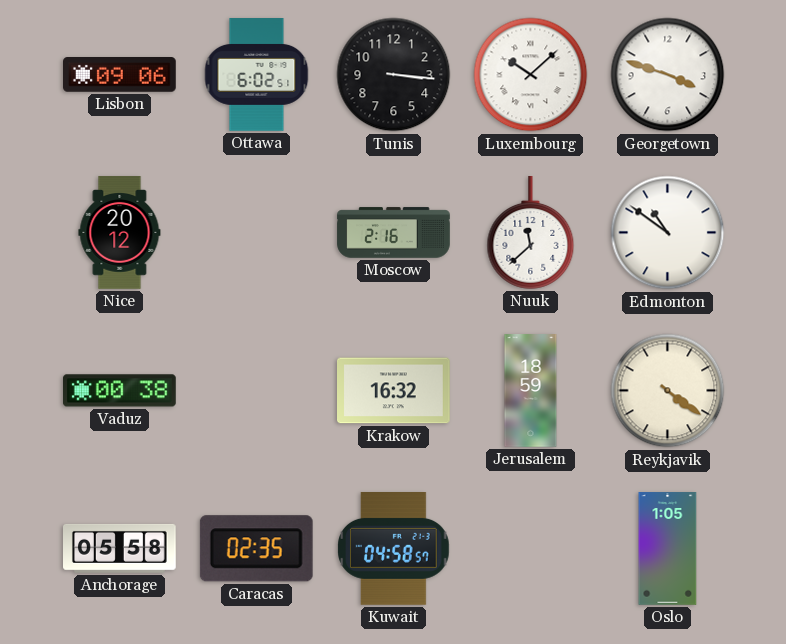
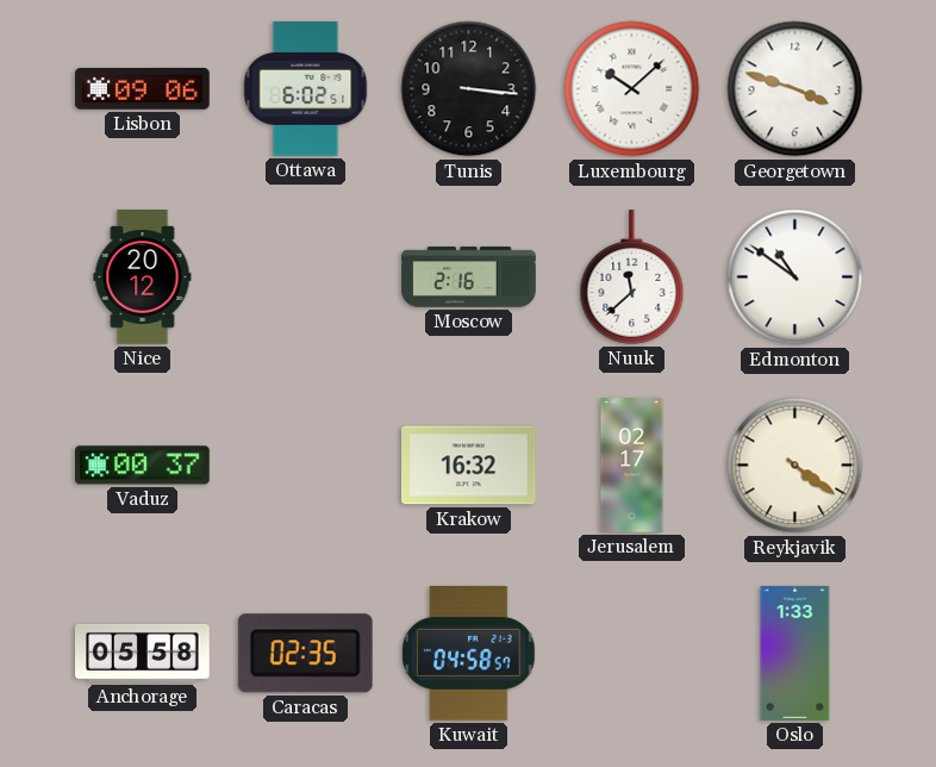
Vaduz: 00:38 -> 00:37 (143, 466)
Jerusalem: 18:59 -> 02:17 (632, 466)
Oslo: 1:05 -> 1:33 (795, 654)
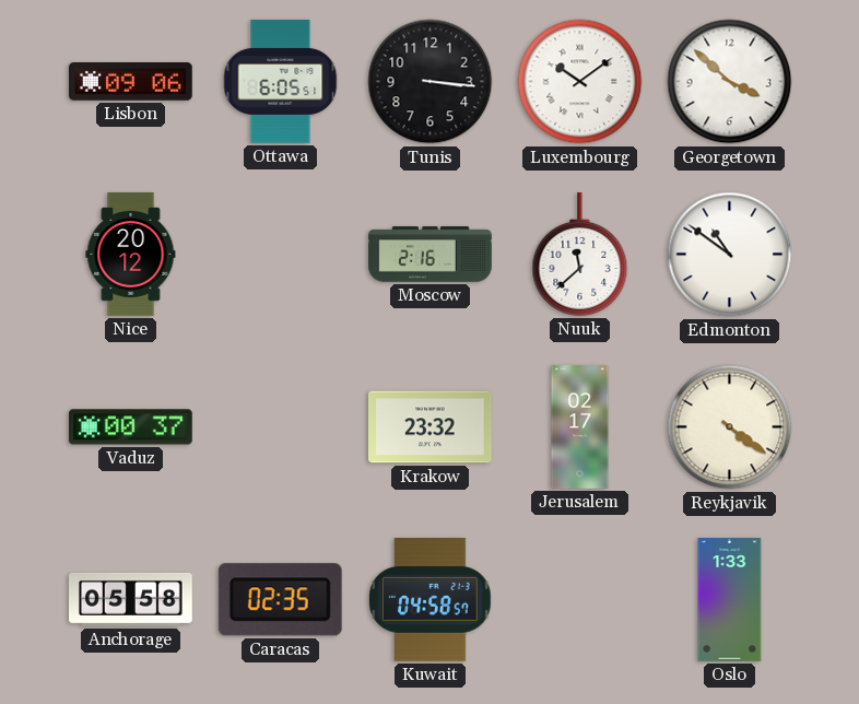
Ottawa: 6:02 -> 6:05 (281, 82)
Luxembourg: 10:08 -> 10:09 (580, 82)
Georgetown: 3:48 -> 3:52 (730, 82)
Krakow: 16:32 -> 23:32 (431, 427)
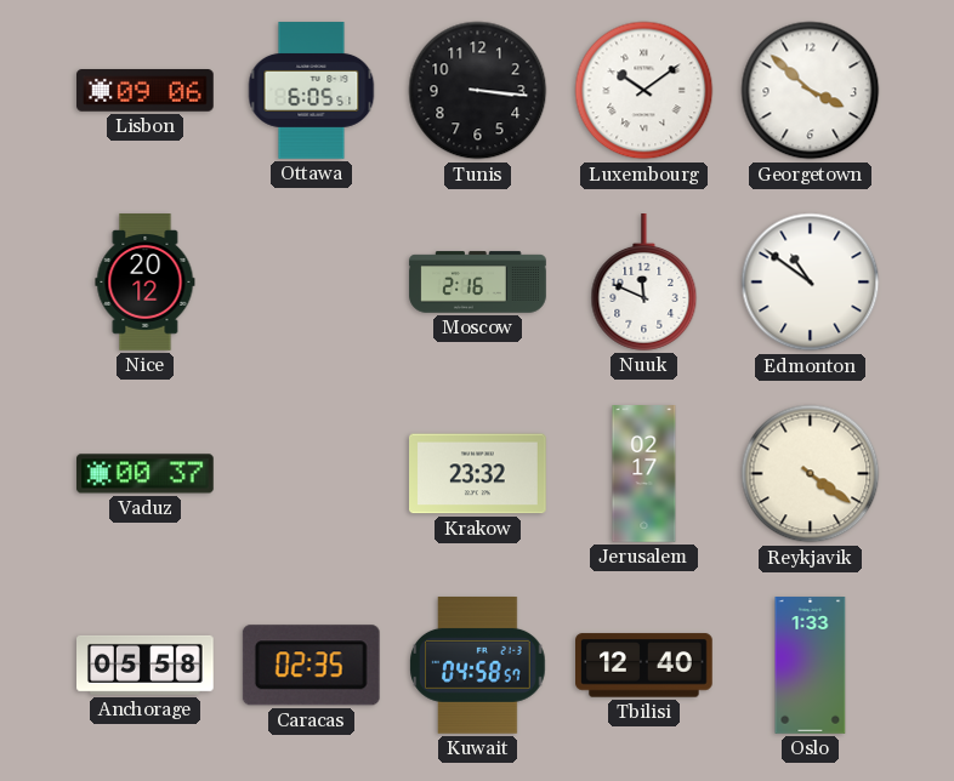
Nuuk: 11:38 -> 11:49 (644, 283)
Tbilisi: none -> 12:40 (644, 666)
